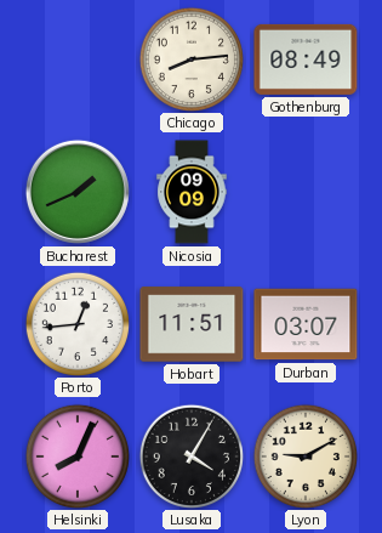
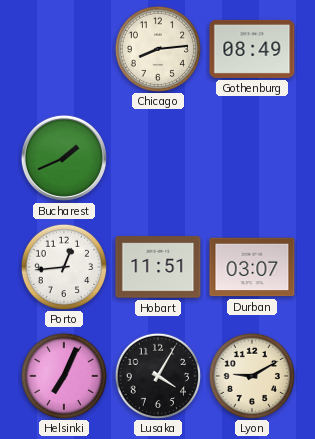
Nicosia: 09:09 -> none (192, 192)
Helsinki: 8:04 -> 7:04 (63, 375)
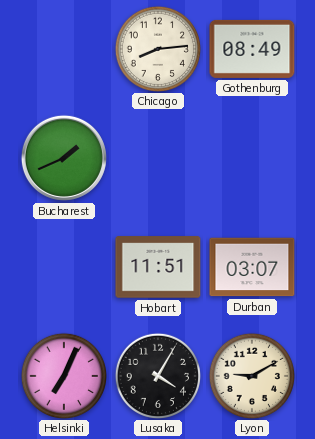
Porto: 12:44 -> none (63, 266)
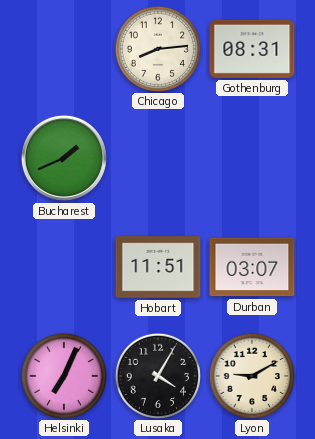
Gothenburg: 08:49 -> 08:31 (252, 49)
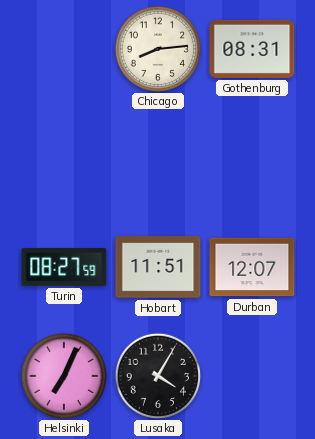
Bucharest: 1:41 -> none (64, 158)
Turin: none -> 08:27 (64, 267)
Durban: 03:07 -> 12:07 (252, 267)
Lyon: 9:10 -> none (251, 375)
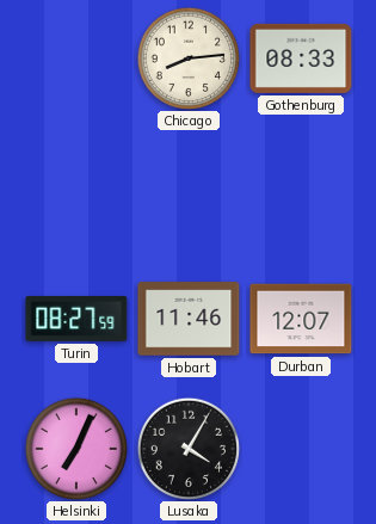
Gothenburg: 08:31 -> 08:33 (301, 58)
Hobart: 11:51 -> 11:46 (189, 319)
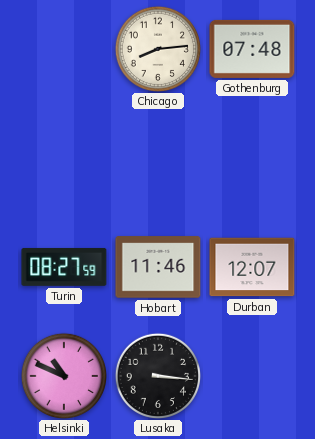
Gothenburg: 08:33 -> 07:48 (252, 49)
Helsinki: 7:04 -> 10:49 (63, 375)
Lusaka: 4:05 -> 3:16 (157, 375)
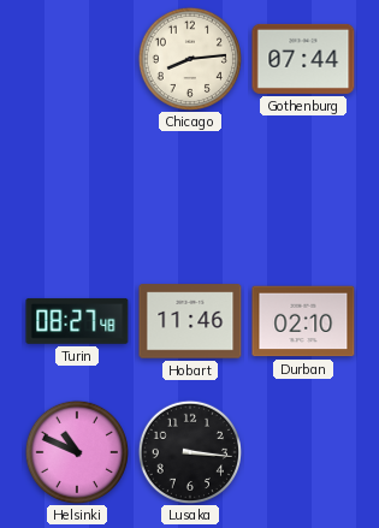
Gothenburg: 07:48 -> 07:44 (303, 59)
Turin: 08:27:59 -> 08:27:48 (77, 321)
Durban: 12:07 -> 02:10 (303, 321)
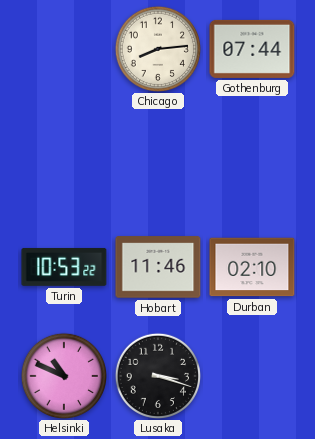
Turin: 08:27 -> 10:53 (64, 267)
Lusaka: 3:16 -> 3:18 (157, 375)
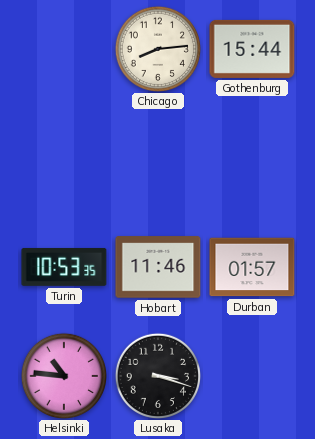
Gothenburg: 07:44 -> 15:44 (252, 49)
Turin: 10:53:22 -> 10:53:35 (64, 267)
Durban: 02:10 -> 01:57 (252, 267)
Helsinki: 10:49 -> 10:46 (63, 375)
